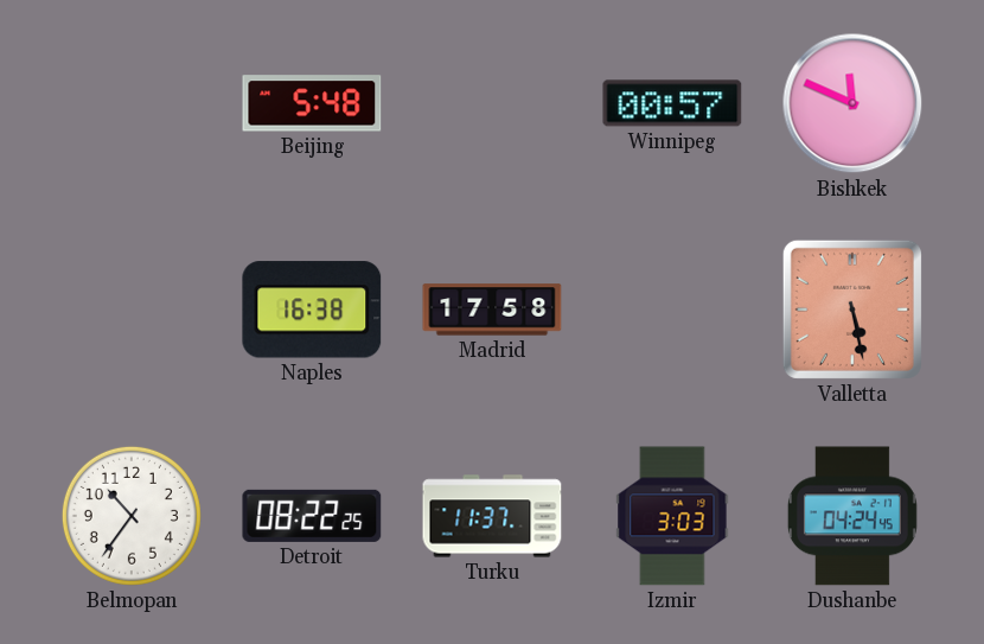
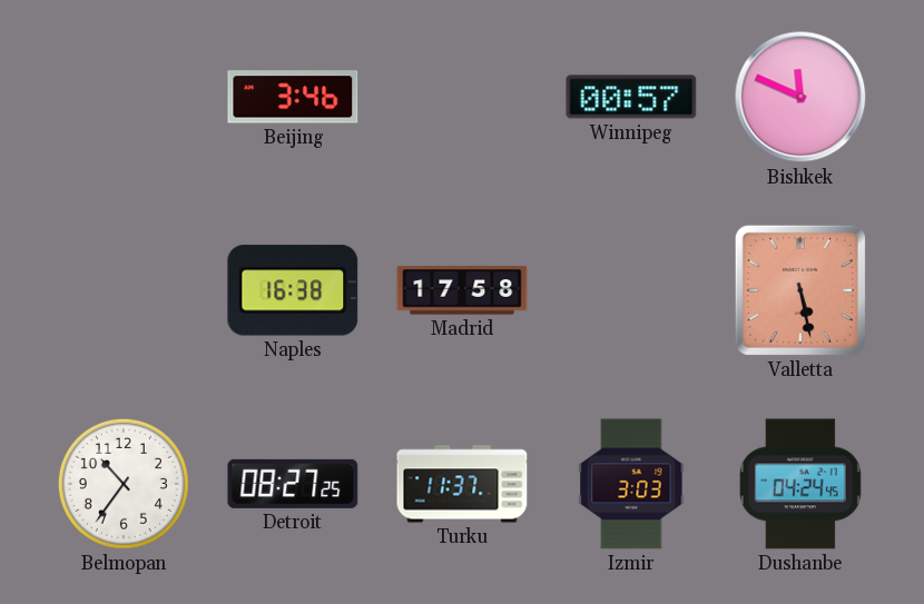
Beijing: 5:48 -> 3:46 (293, 97)
Detroit: 08:22 -> 08:27 (293, 484)
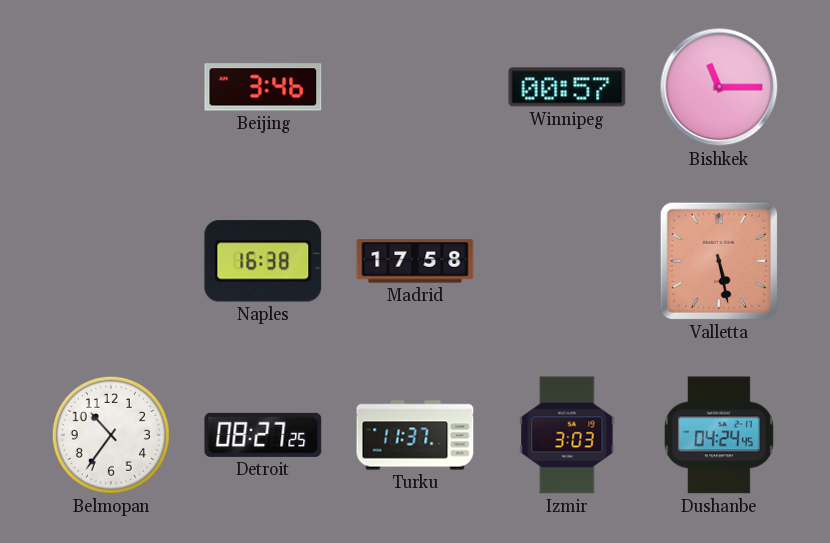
Bishkek: 11:49 -> 11:15 (719, 87)
